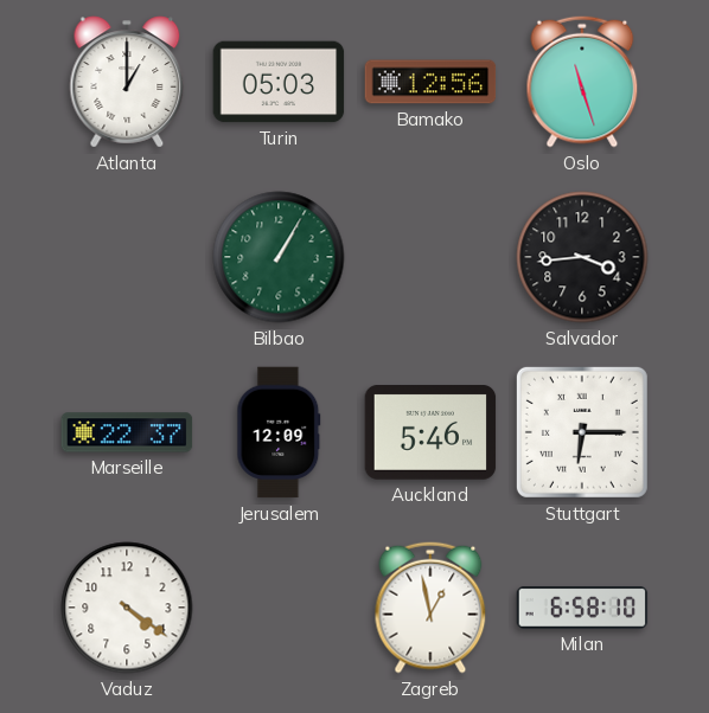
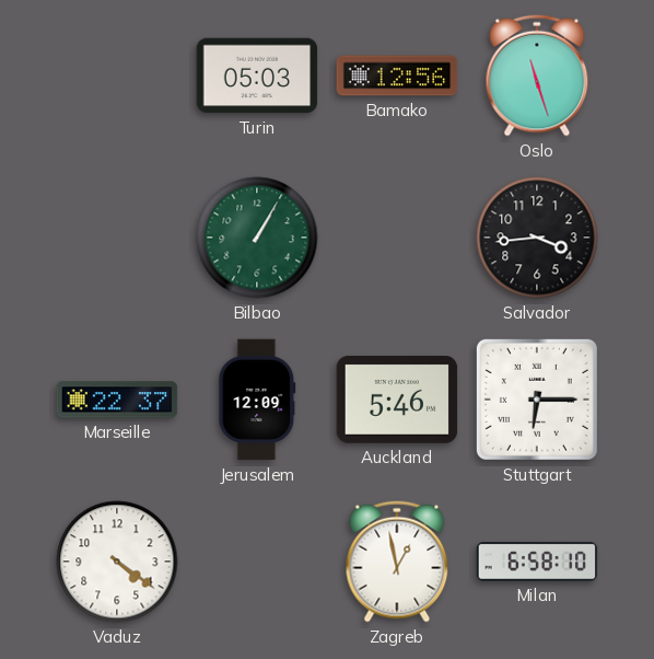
Atlanta: 1:00 -> none (127, 82)
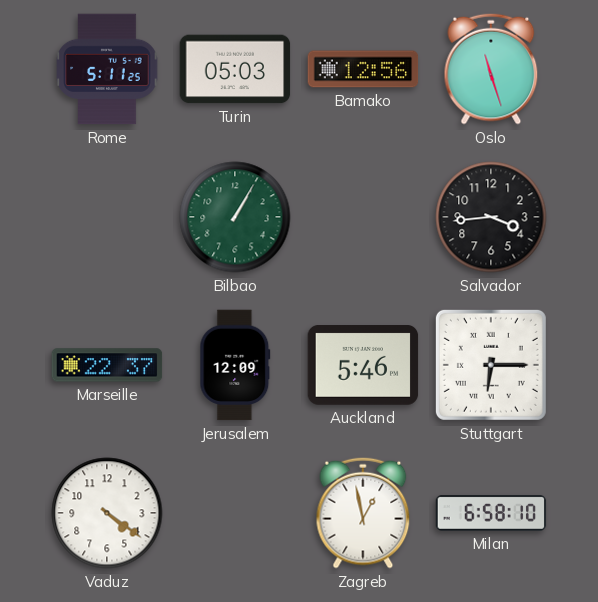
Rome: none -> 5:11 (107, 69)
